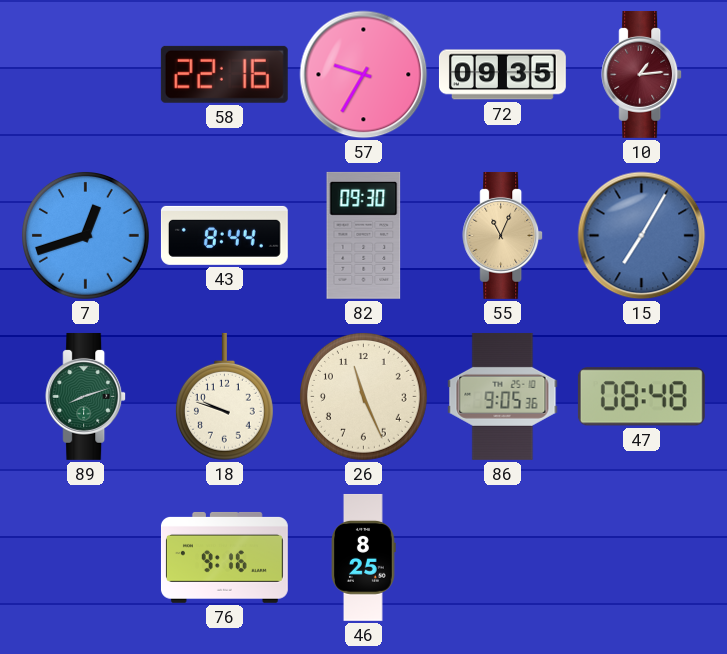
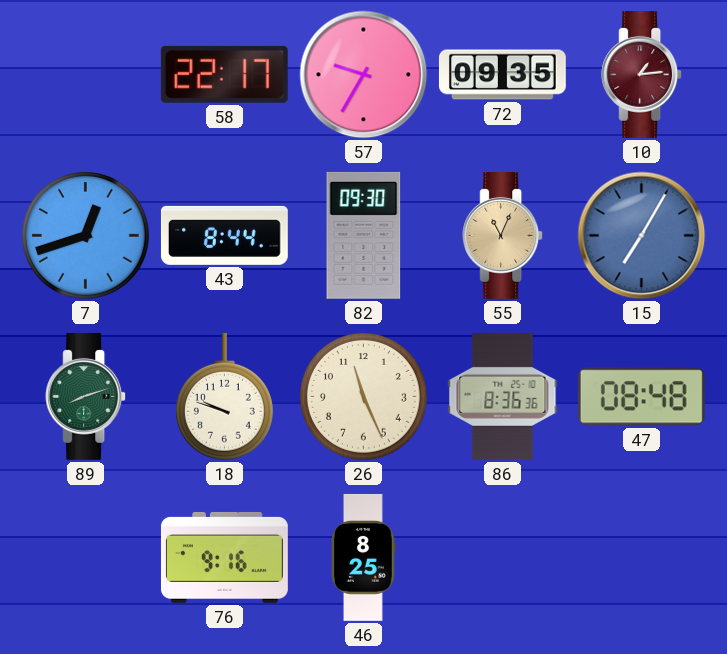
58: 22:16 -> 22:17 (224, 74)
86: 9:05 -> 8:36 (503, 396)
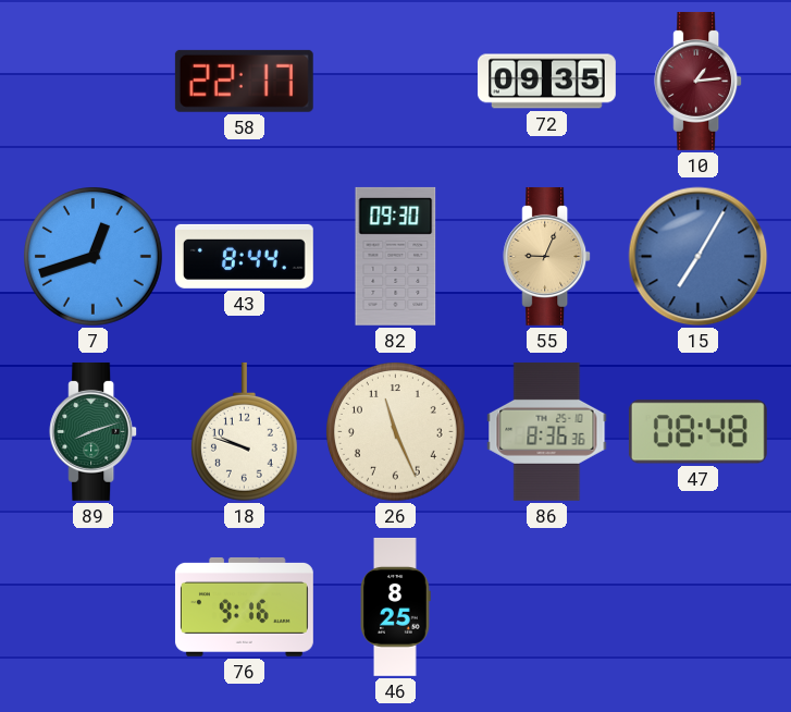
57: 9:35 -> none (364, 75)
55: 11:04 -> 9:04 (547, 256)
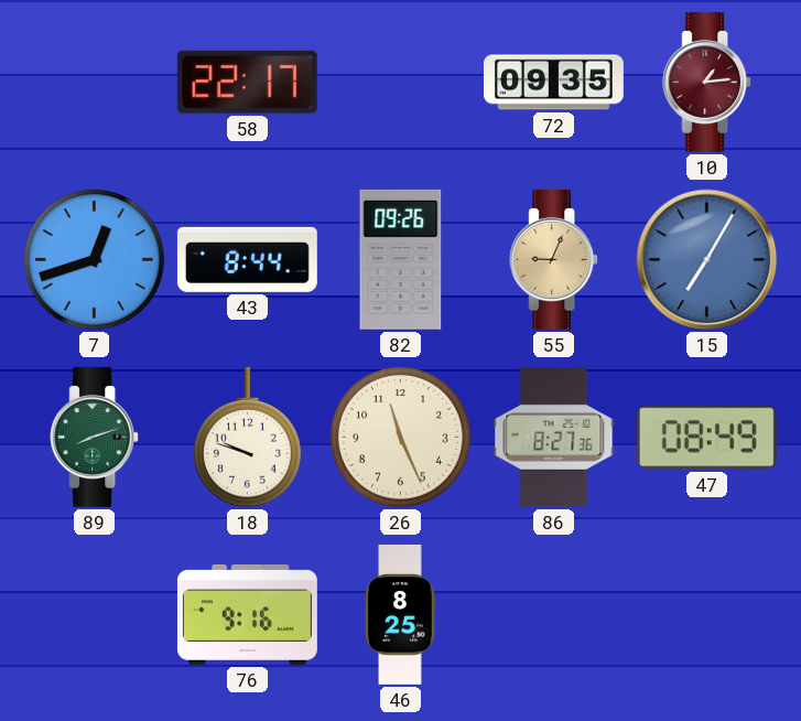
82: 09:30 -> 09:26 (401, 259)
86: 8:36 -> 8:27 (554, 437)
47: 08:48 -> 08:49 (706, 438)
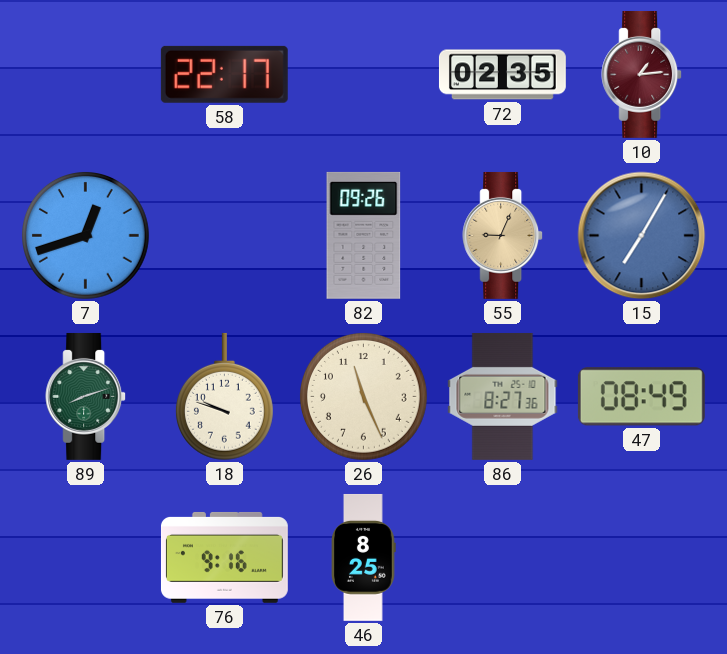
72: 09:35 -> 02:35 (502, 75)
43: 8:44 -> none (247, 259)
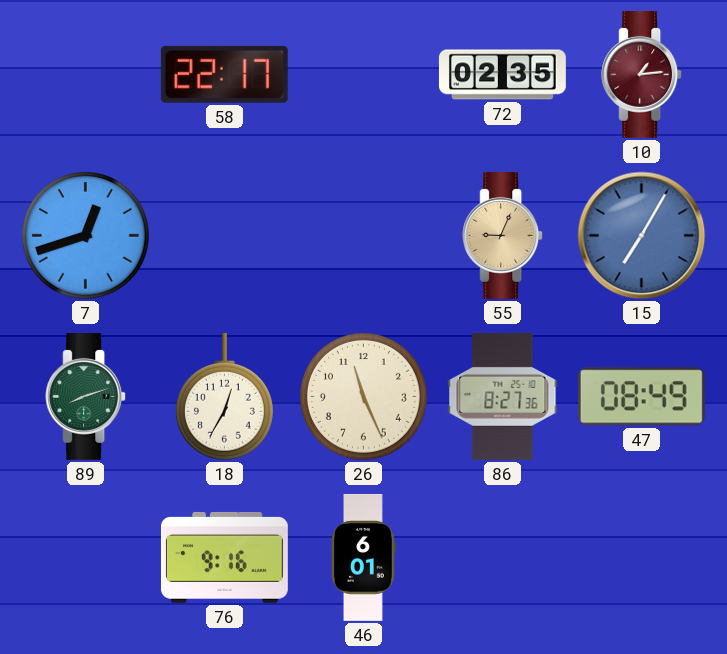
82: 09:26 -> none (364, 235)
18: 9:48 -> 12:35 (224, 397)
46: 8:25 -> 6:01 (364, 557)
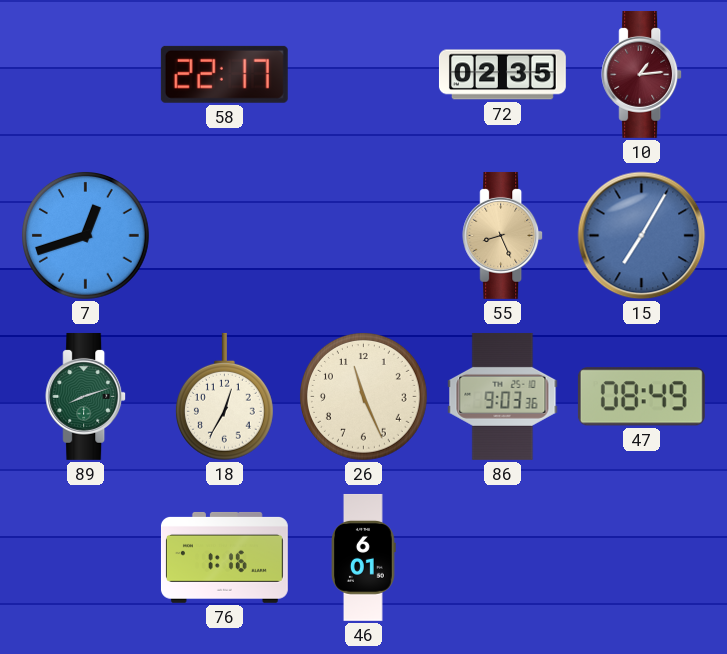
55: 9:04 -> 8:26 (503, 235)
86: 8:27 -> 9:03 (503, 396)
76: 9:16 -> 1:16 (224, 558)
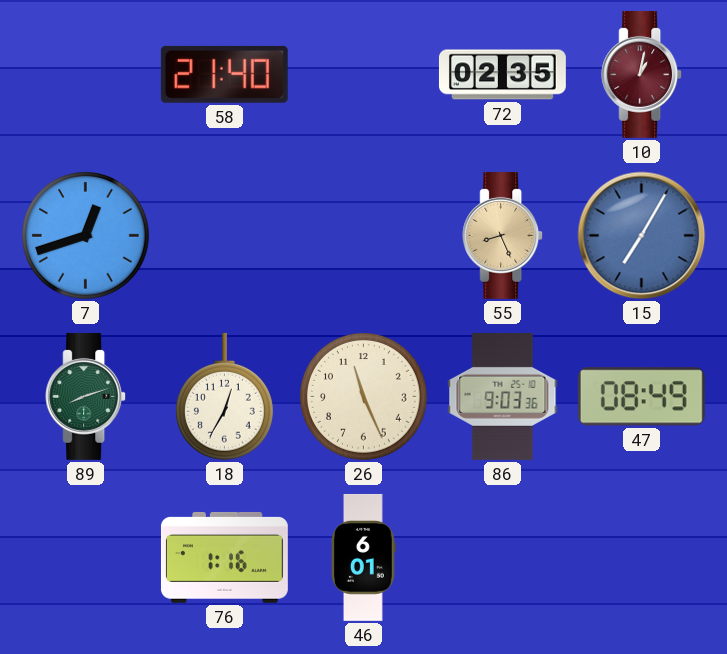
58: 22:17 -> 21:40 (224, 74)
10: 1:14 -> 1:02 (642, 74)
